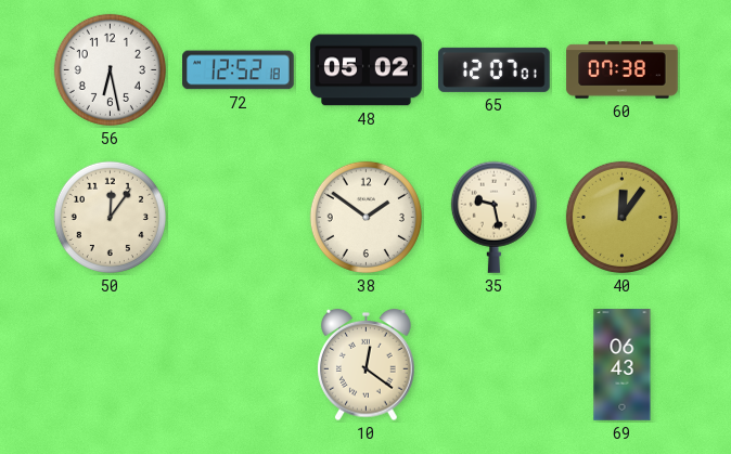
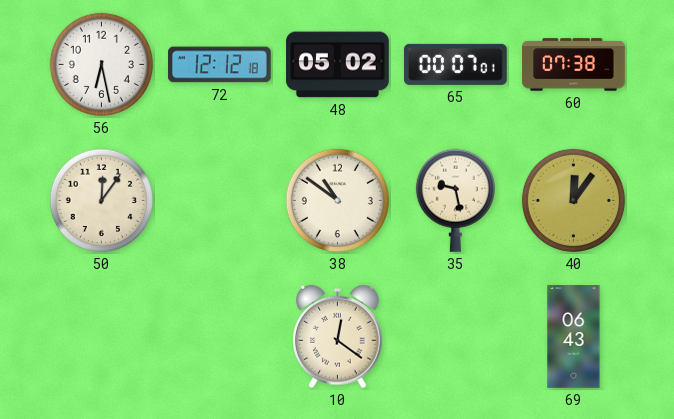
72: 12:52 -> 12:12 (220, 65)
65: 12:07 -> 00:07 (456, 64)
38: 1:51 -> 10:51 (337, 200)
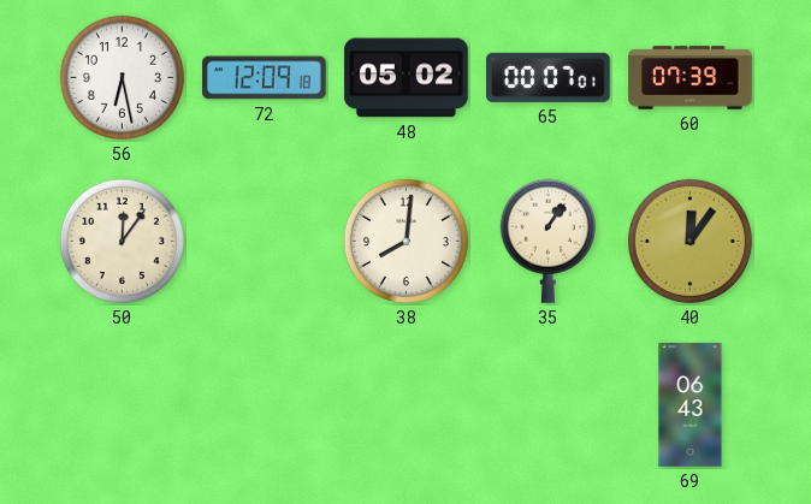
72: 12:12 -> 12:09 (265, 78)
60: 07:38 -> 07:39 (691, 78)
38: 10:51 -> 8:01 (405, 241)
35: 9:28 -> 1:06 (547, 241)
10: 12:21 -> none (338, 337)
